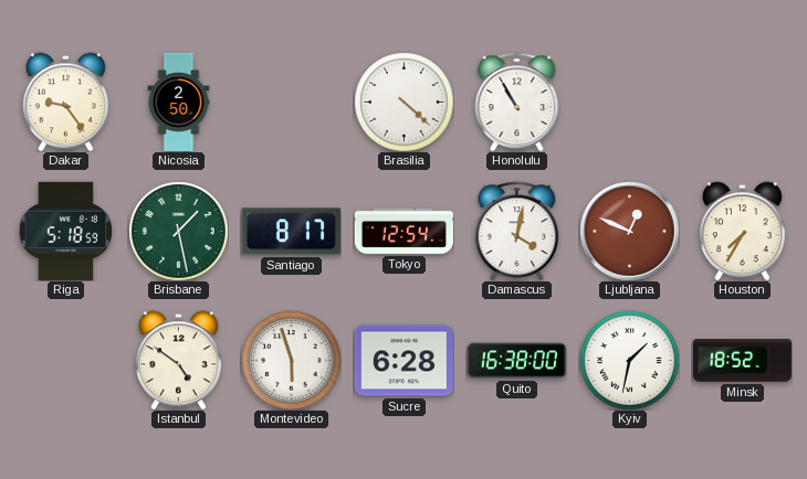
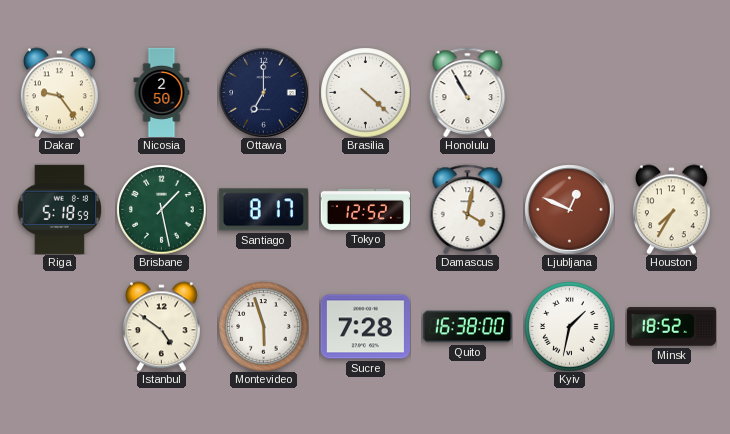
Ottawa: none -> 7:00 (263, 92)
Tokyo: 12:54 -> 12:52 (365, 209)
Sucre: 6:28 -> 7:28 (365, 327)
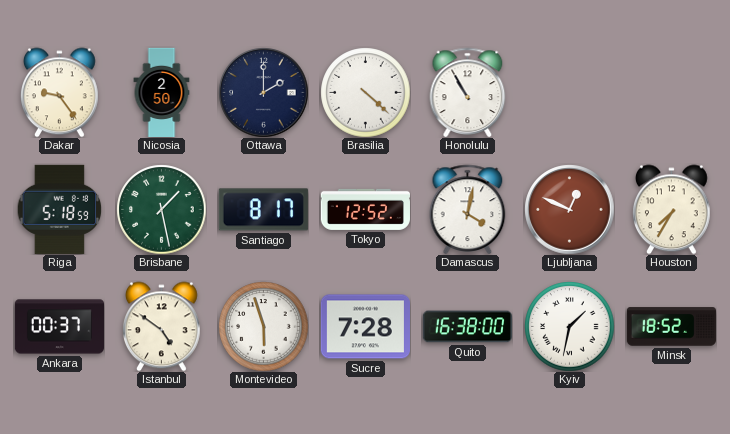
Ottawa: 7:00 -> 2:00 (263, 92)
Ankara: none -> 00:37 (59, 327)
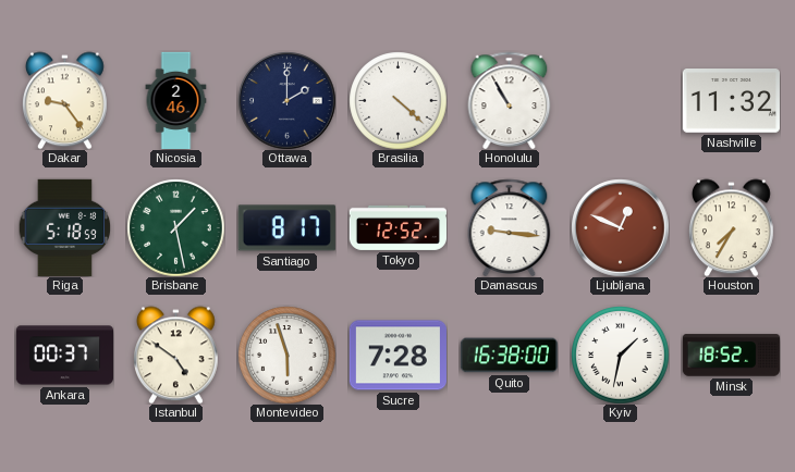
Nicosia: 2:50 -> 2:46 (176, 100)
Nashville: none -> 11:32 (731, 101)
Damascus: 4:02 -> 9:16 (510, 227)
